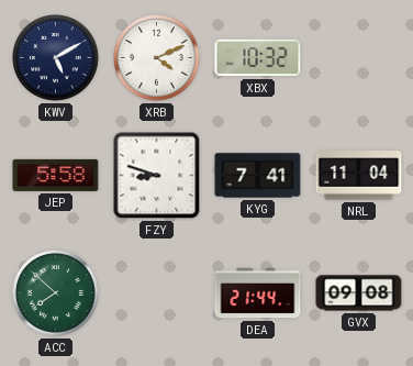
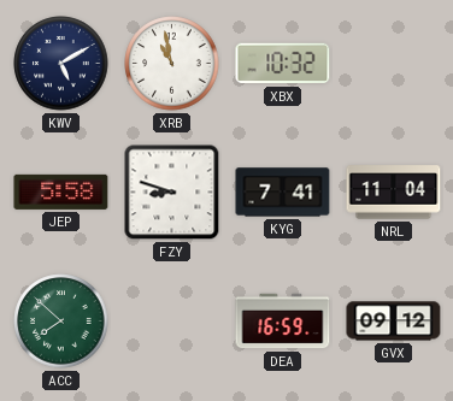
XRB: 4:11 -> 10:58 (172, 64)
DEA: 21:44 -> 16:59 (283, 322)
GVX: 09:08 -> 09:12 (394, 322)
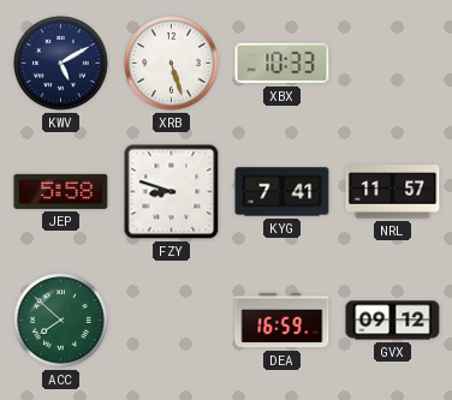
XRB: 10:58 -> 5:27 (172, 64)
XBX: 10:32 -> 10:33 (282, 64)
NRL: 11:04 -> 11:57 (393, 192)
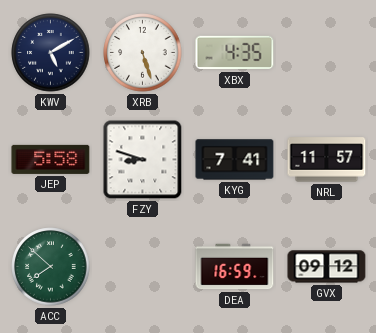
XBX: 10:33 -> 4:35 (235, 53)
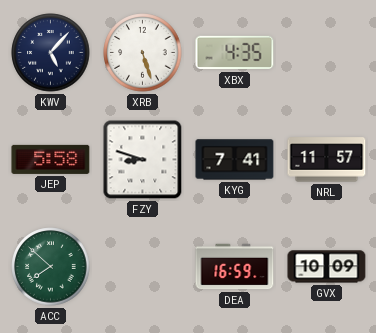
KWV: 5:10 -> 5:07 (51, 53)
GVX: 09:12 -> 10:09 (327, 267)
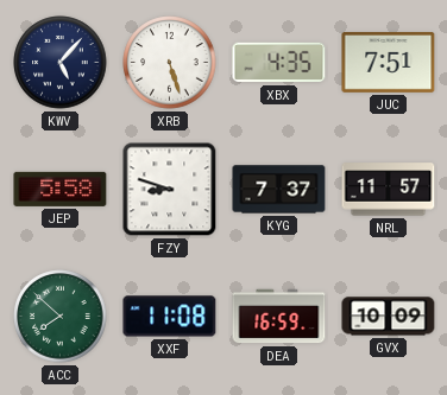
JUC: none -> 7:51 (389, 63)
KYG: 7:41 -> 7:37 (279, 190)
XXF: none -> 11:08 (170, 317)
